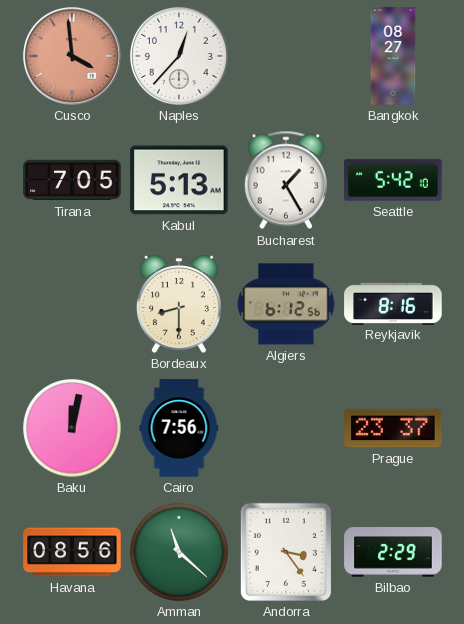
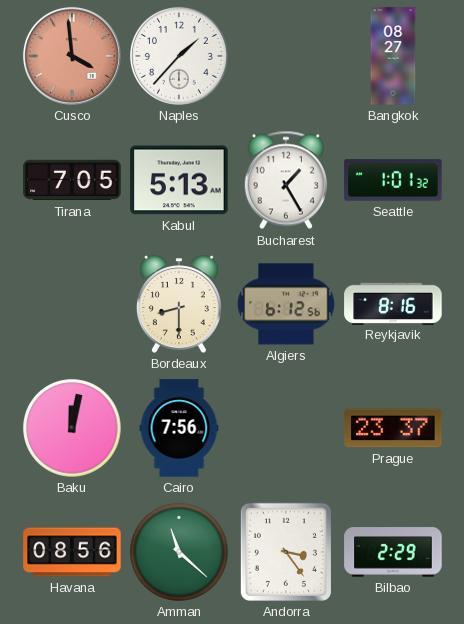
Naples: 12:37 -> 1:37 (179, 56)
Seattle: 5:42 -> 1:01 (393, 180)
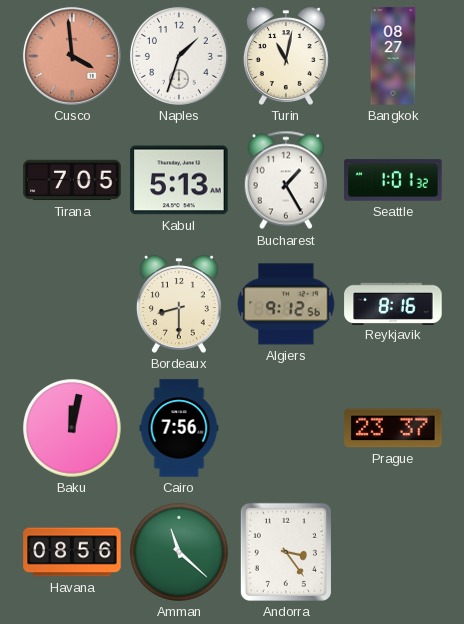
Naples: 1:37 -> 1:33 (179, 56)
Turin: none -> 11:02 (286, 56)
Algiers: 6:12 -> 9:12 (286, 304)
Bilbao: 2:29 -> none (393, 552)
